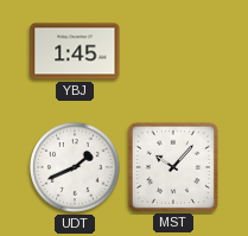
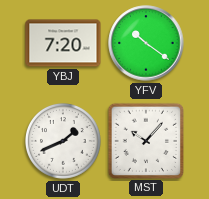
YBJ: 1:45 -> 7:20 (63, 43)
YFV: none -> 10:21 (146, 43)
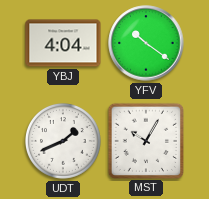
YBJ: 7:20 -> 4:04 (63, 43)
MST: 10:07 -> 10:05 (145, 140)
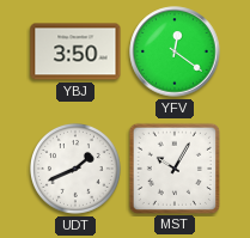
YBJ: 4:04 -> 3:50 (75, 51)
YFV: 10:21 -> 12:21 (175, 51)
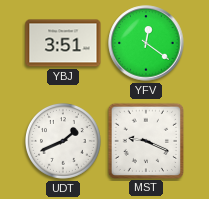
YBJ: 3:50 -> 3:51 (63, 43)
MST: 10:05 -> 9:19 (145, 140)
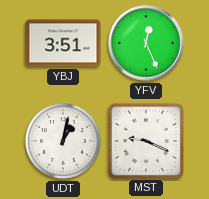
YFV: 12:21 -> 12:26 (146, 43)
UDT: 1:41 -> 1:02 (63, 141)
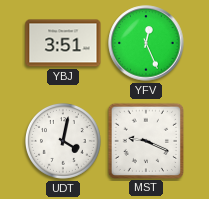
UDT: 1:02 -> 4:02 (63, 141)
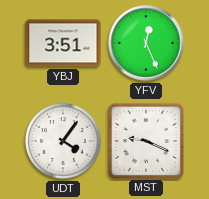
UDT: 4:02 -> 4:06 (63, 141)
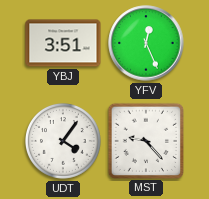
MST: 9:19 -> 9:23 (145, 140)
